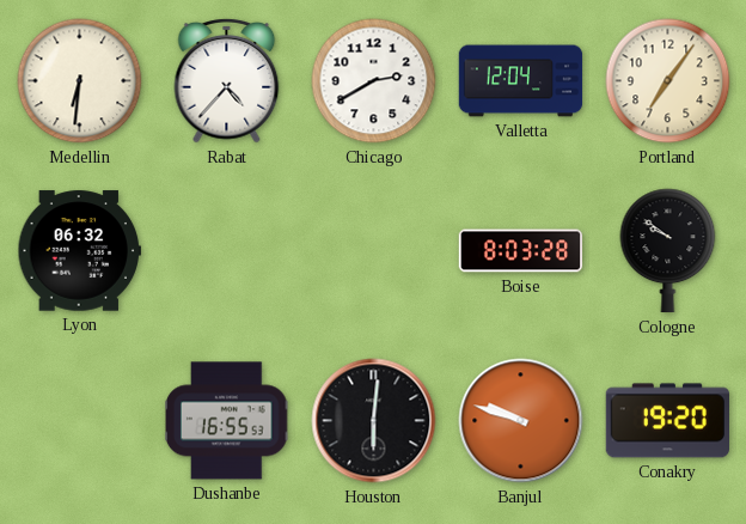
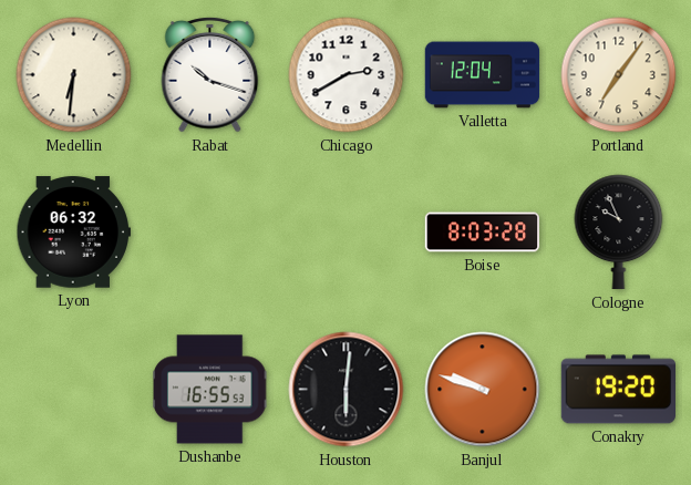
Rabat: 4:37 -> 10:18 (210, 75)
Cologne: 9:51 -> 9:56 (619, 233)
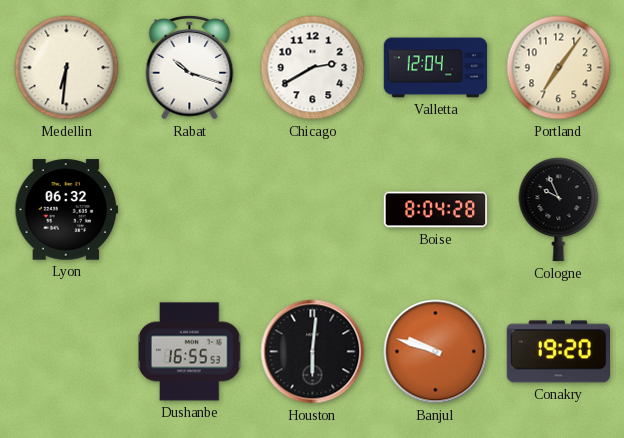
Boise: 8:03 -> 8:04 (436, 210)
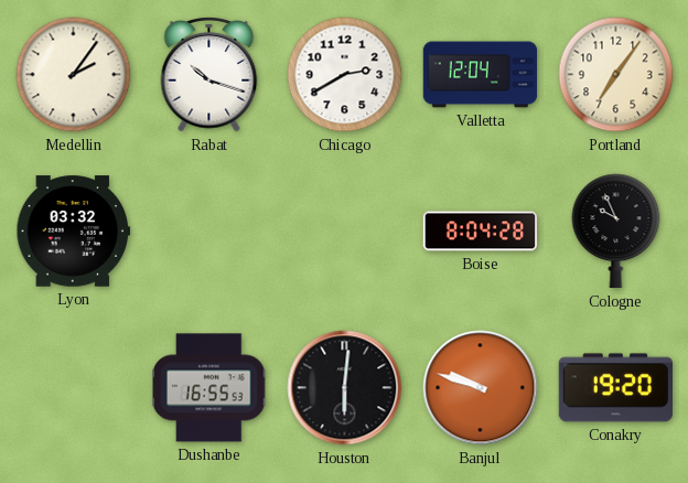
Medellin: 6:31 -> 2:06 (74, 75)
Lyon: 06:32 -> 03:32 (74, 232)
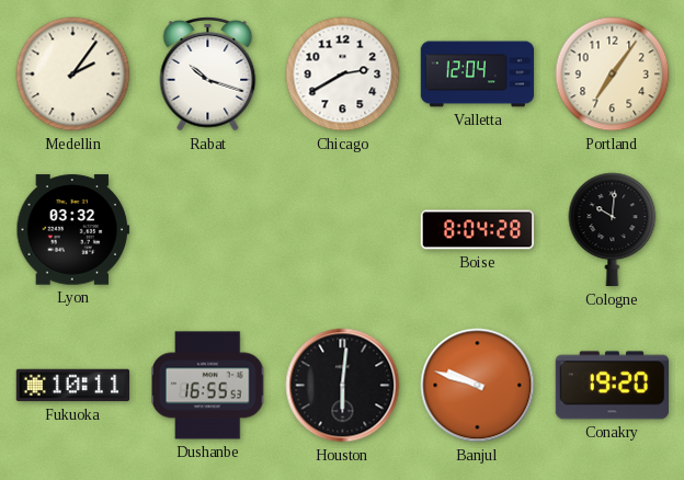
Cologne: 9:56 -> 10:01 (613, 230)
Fukuoka: none -> 10:11 (73, 386)
